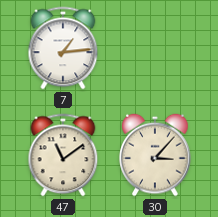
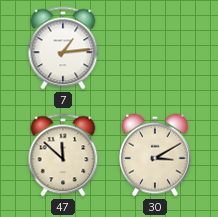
47: 11:09 -> 11:52 (63, 155)
30: 3:07 -> 3:10 (155, 155)
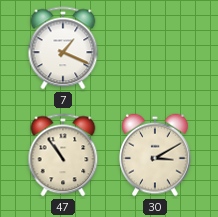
7: 1:14 -> 1:19 (63, 48)
47: 11:52 -> 10:54 (63, 155)
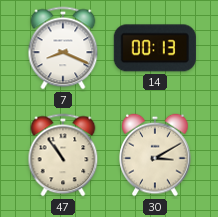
7: 1:19 -> 8:19 (63, 48)
14: none -> 00:13 (155, 48)
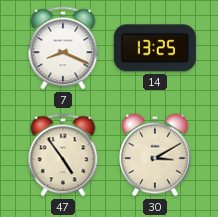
14: 00:13 -> 13:25 (155, 48)
47: 10:54 -> 4:54 (63, 155)
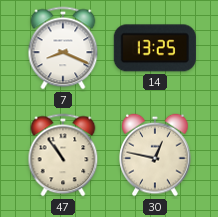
47: 4:54 -> 10:54 (63, 155)
30: 3:10 -> 12:47 (155, 155)
